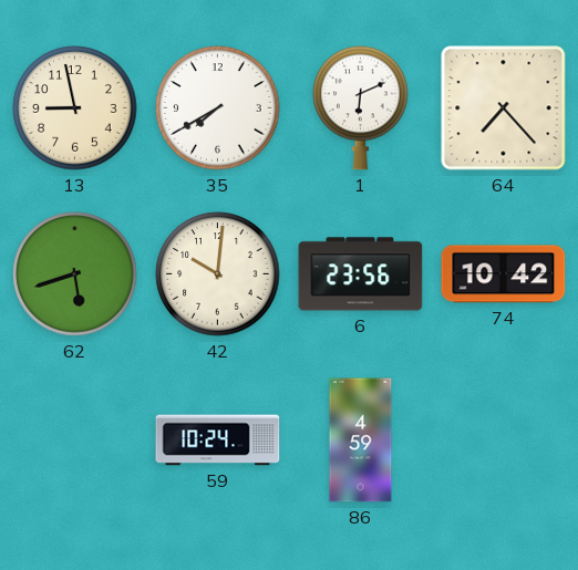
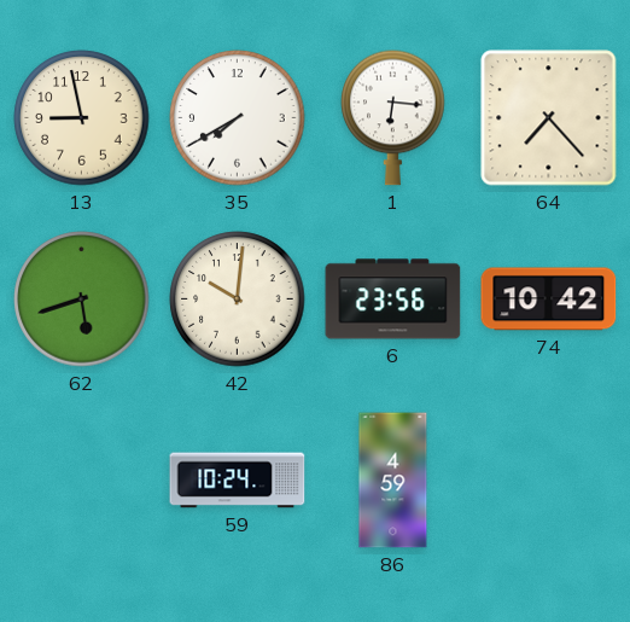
1: 6:11 -> 6:16 (393, 117)
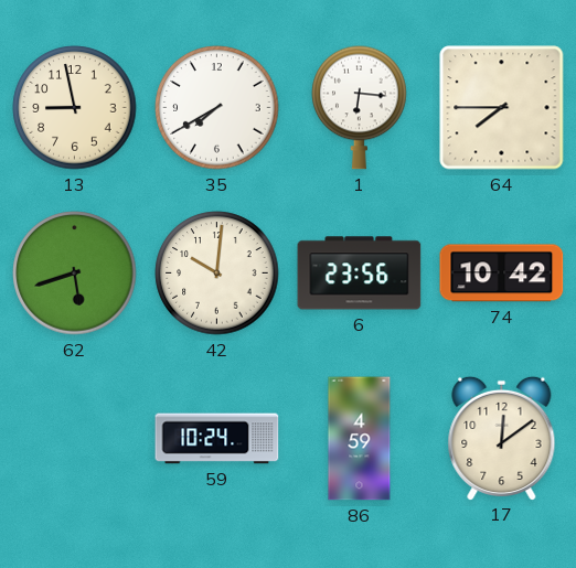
64: 7:23 -> 7:45 (502, 108)
17: none -> 12:09 (502, 438)
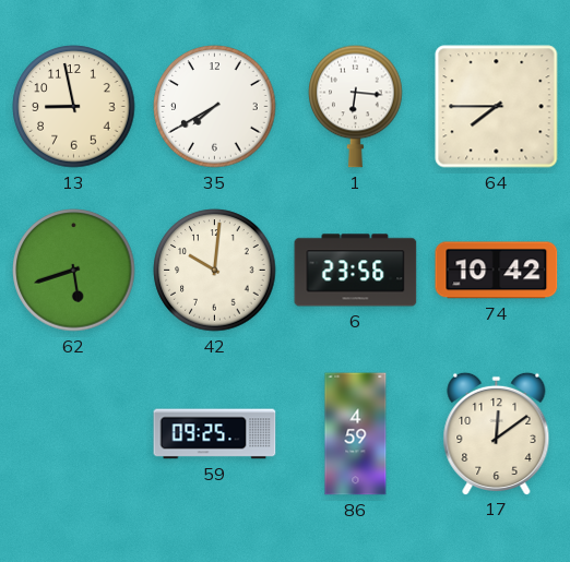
59: 10:24 -> 09:25 (215, 434)
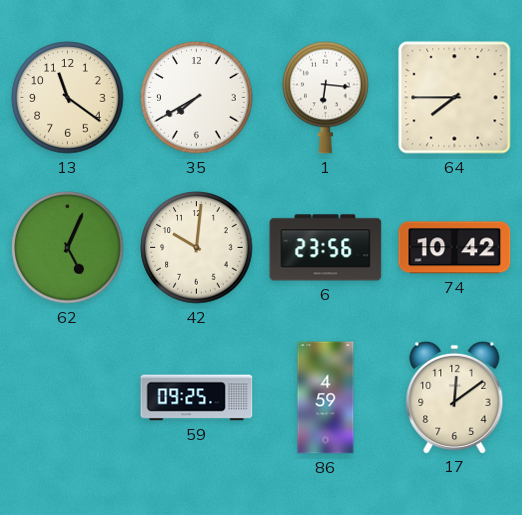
13: 8:58 -> 11:21 (68, 98)
62: 5:42 -> 5:04 (68, 248)
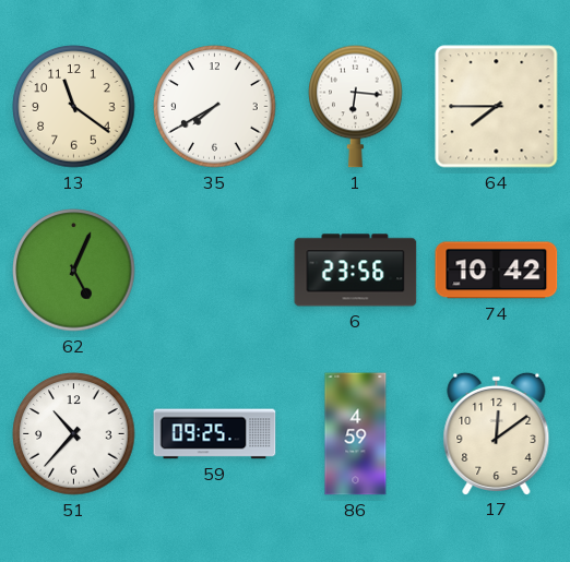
42: 10:01 -> none (197, 248)
51: none -> 10:37 (74, 434)
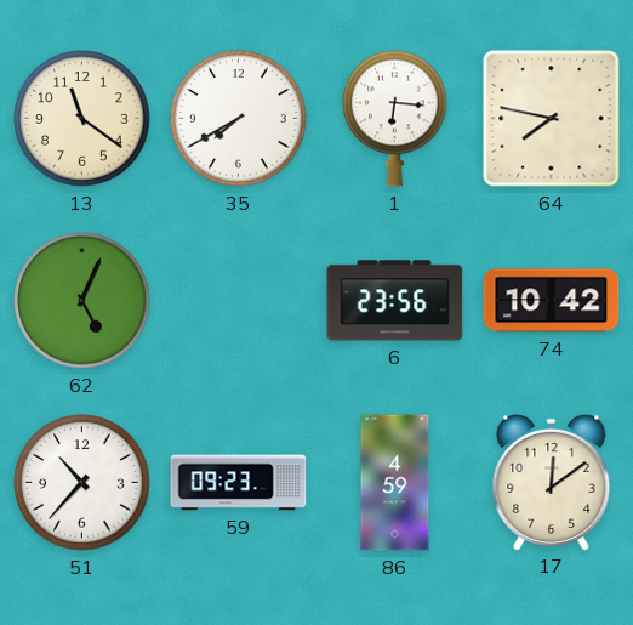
64: 7:45 -> 7:47 (552, 119)
59: 09:25 -> 09:23 (239, 483)
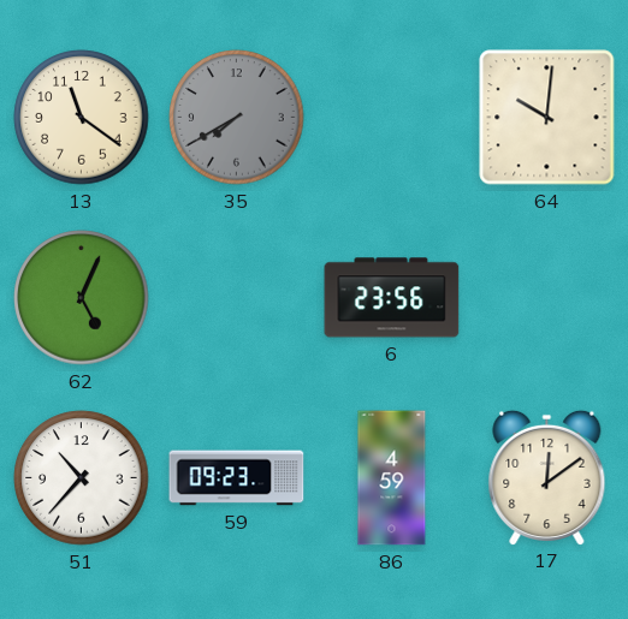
35 dial: white -> grey (237, 118)
1: 6:16 -> none (395, 118)
64: 7:47 -> 10:01 (547, 118)
74: 10:42 -> none (552, 301)
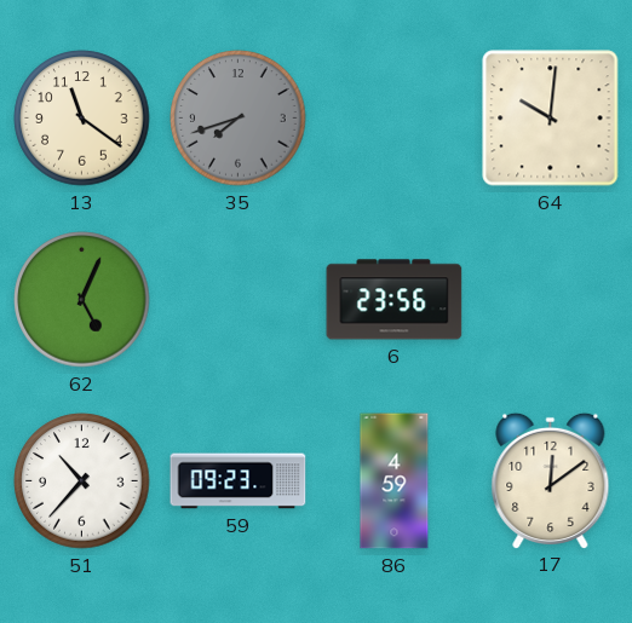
35: 7:40 -> 7:42 (239, 119)
